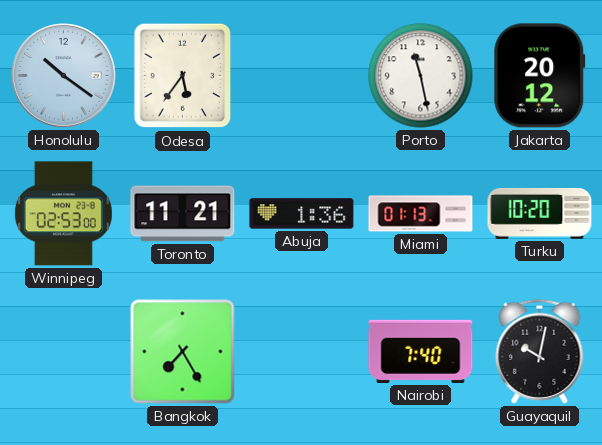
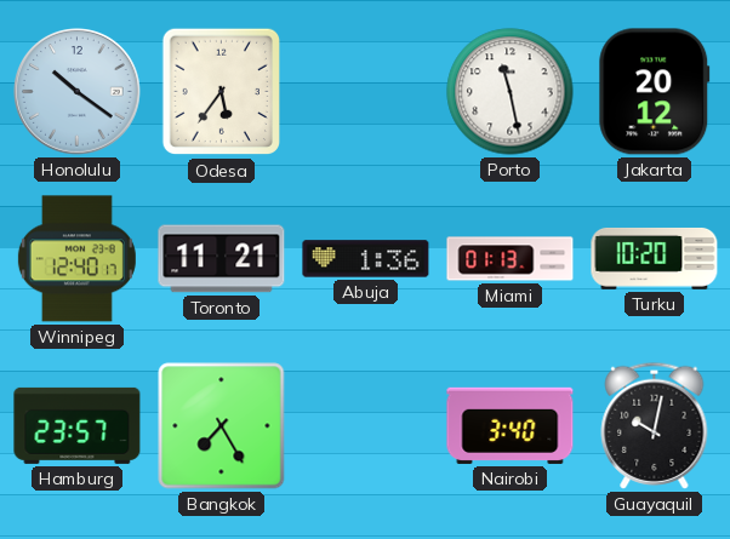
Winnipeg: 02:53 -> 12:40 (76, 259)
Hamburg: none -> 23:57 (78, 425)
Nairobi: 7:40 -> 3:40 (511, 425)
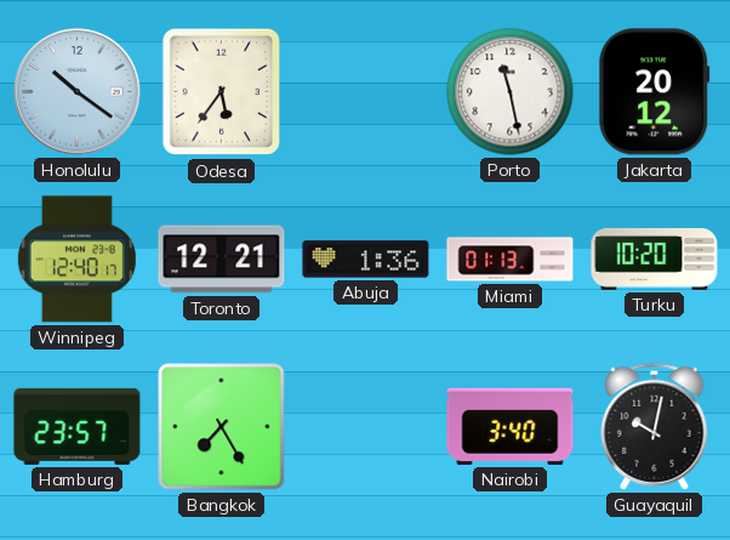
Toronto: 11:21 -> 12:21 (222, 260)
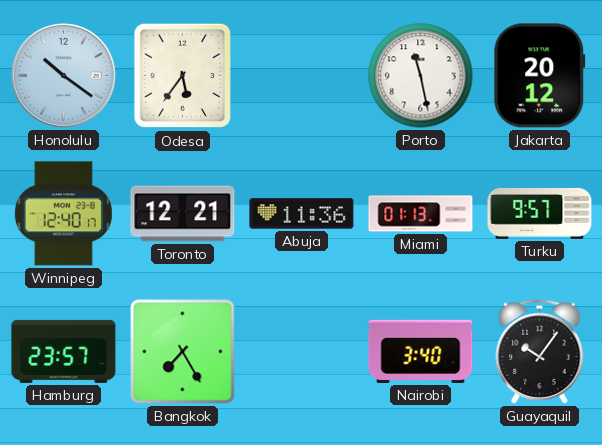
Abuja: 1:36 -> 11:36 (302, 214)
Turku: 10:20 -> 9:57 (540, 213)
Guayaquil: 10:02 -> 10:06 (540, 351)
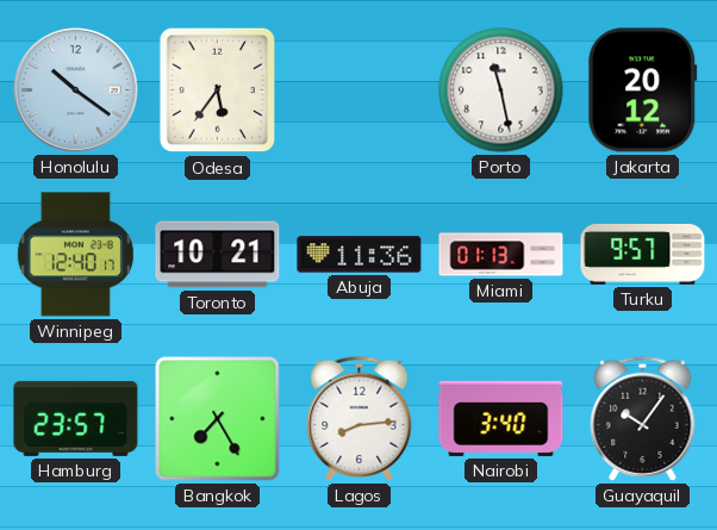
Toronto: 12:21 -> 10:21 (218, 255)
Lagos: none -> 8:14 (360, 418)
